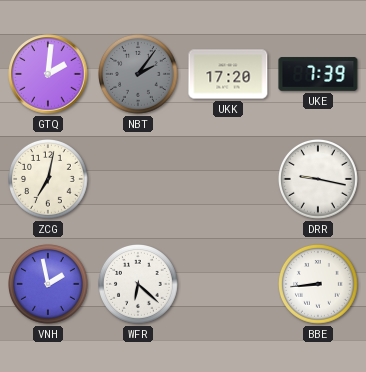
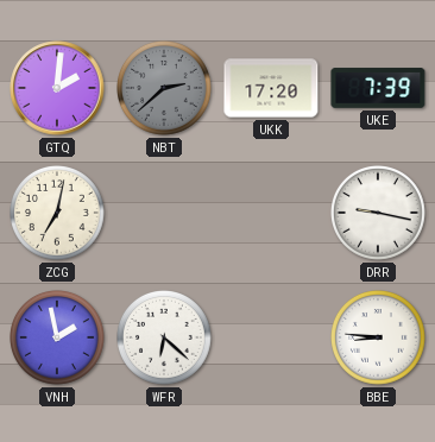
NBT: 2:06 -> 2:38 (165, 89)
BBE: 8:44 -> 8:46 (379, 339)
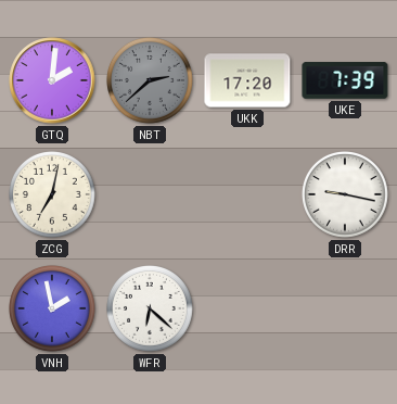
BBE: 8:46 -> none (379, 339)
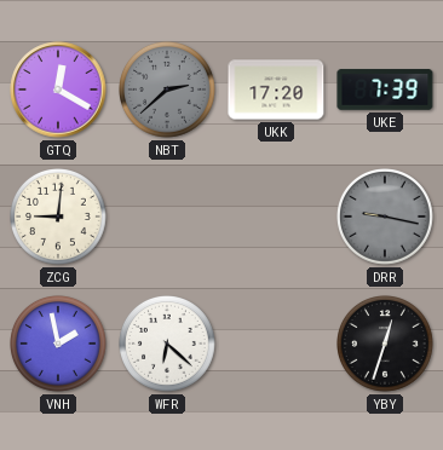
GTQ: 2:01 -> 12:20 (58, 90)
ZCG: 7:02 -> 9:01 (59, 218)
DRR dial: white -> grey (386, 218)
YBY: none -> 12:33 (386, 345)
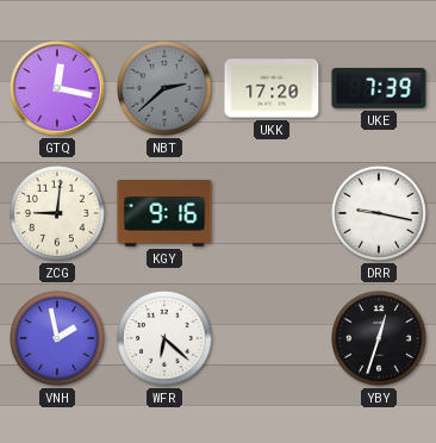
GTQ: 12:20 -> 12:17 (57, 88)
KGY: none -> 9:16 (164, 213)
DRR dial: grey -> white (380, 214)
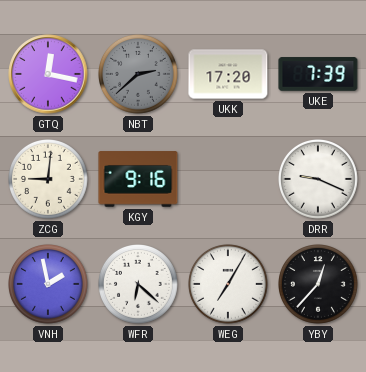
DRR: 9:17 -> 9:19 (319, 180)
WEG: none -> 7:05 (229, 285)
YBY: 12:33 -> 12:37 (319, 285)
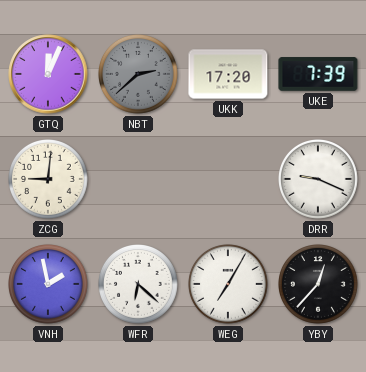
GTQ: 12:17 -> 12:04 (48, 74)
KGY: 9:16 -> none (138, 179)
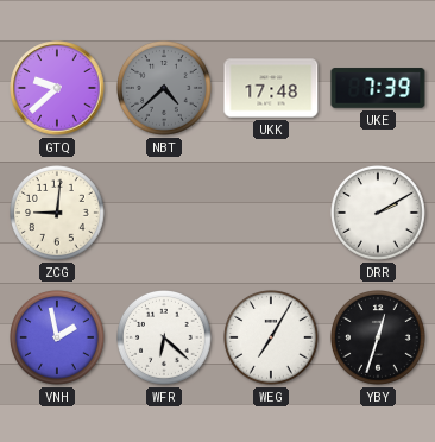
GTQ: 12:04 -> 9:38 (57, 88)
NBT: 2:38 -> 4:38 (165, 89)
UKK: 17:20 -> 17:48 (271, 88)
DRR: 9:19 -> 2:10 (379, 214)
YBY: 12:37 -> 12:33 (379, 339)
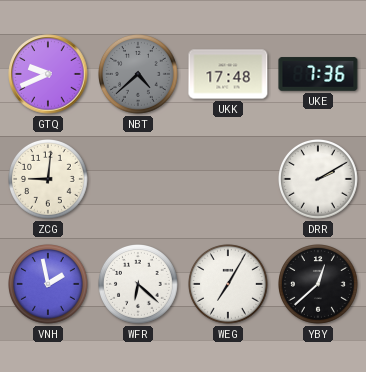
GTQ: 9:38 -> 9:41 (48, 74)
UKE: 7:39 -> 7:36 (318, 74)
YBY: 12:33 -> 12:38 (319, 285)
